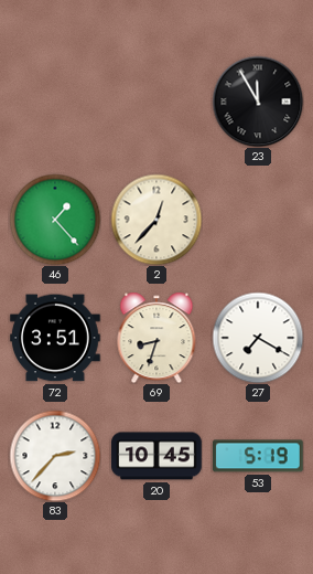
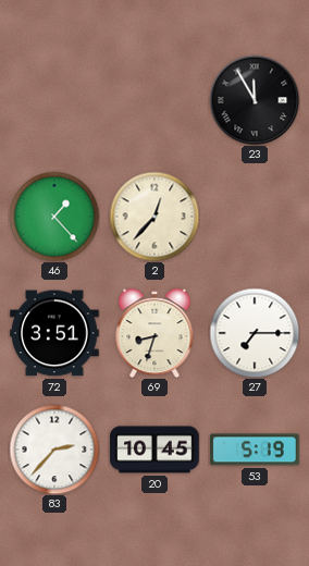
27: 7:20 -> 7:15 (255, 333)
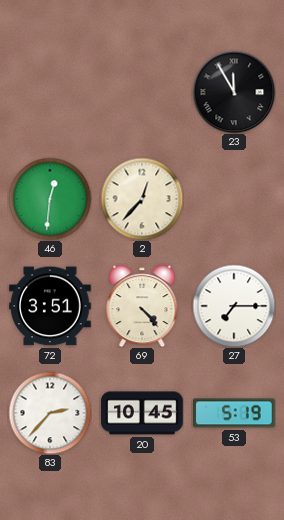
46: 1:23 -> 12:31 (50, 199)
69: 8:33 -> 4:23 (142, 306)
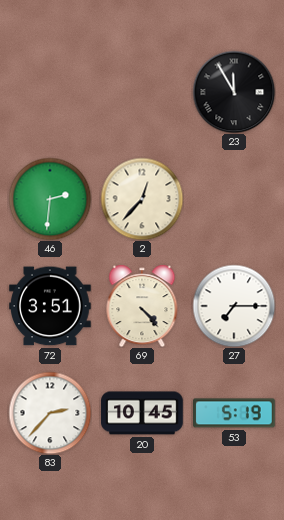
46: 12:31 -> 2:31 (50, 199)
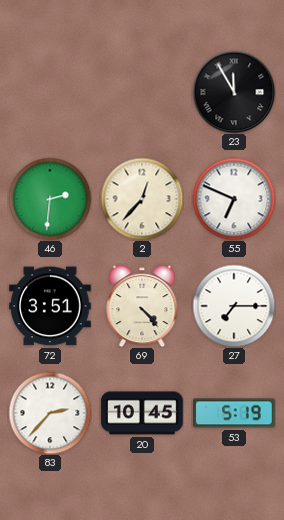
55: none -> 6:49 (234, 199)
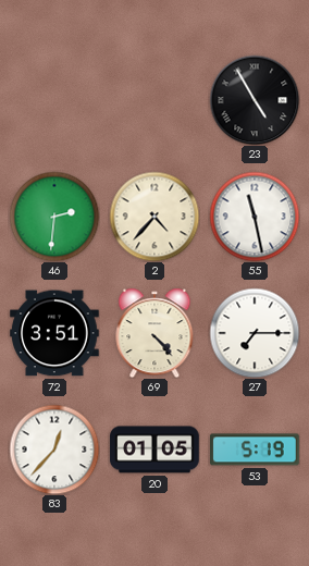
23: 11:55 -> 4:55 (255, 100)
2: 12:37 -> 4:37 (154, 217)
55: 6:49 -> 11:28 (255, 217)
83: 2:37 -> 12:37 (54, 450)
20: 10:45 -> 01:05 (154, 450)
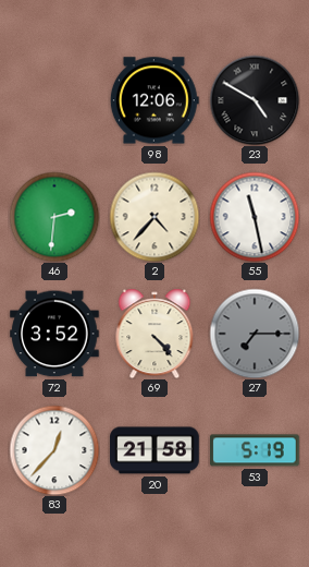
98: none -> 12:06 (154, 100)
23: 4:55 -> 4:50 (255, 100)
72: 3:51 -> 3:52 (54, 334)
27 dial: white -> grey (255, 334)
20: 01:05 -> 21:58 (154, 450)
